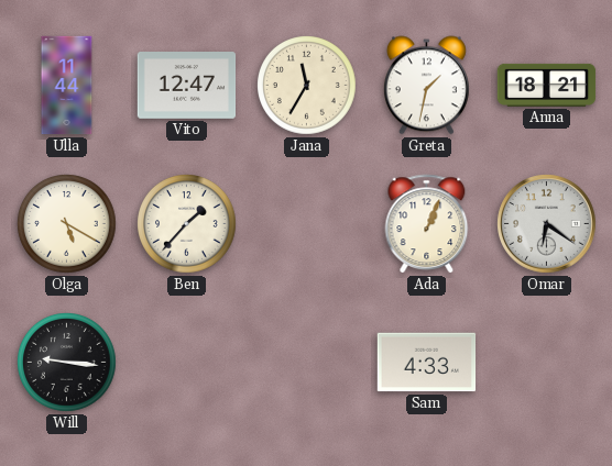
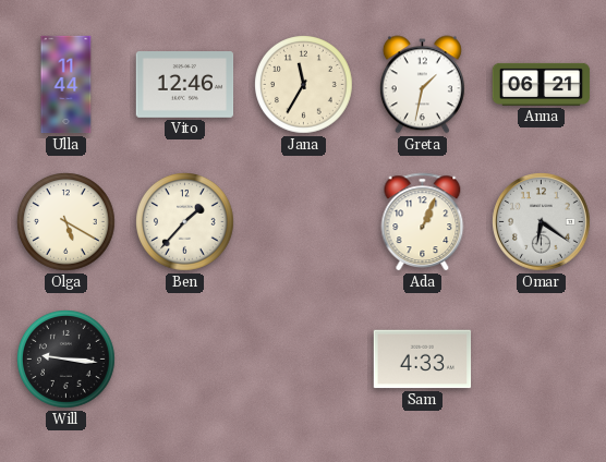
Vito: 12:47 -> 12:46 (185, 85)
Anna: 18:21 -> 06:21 (542, 84)
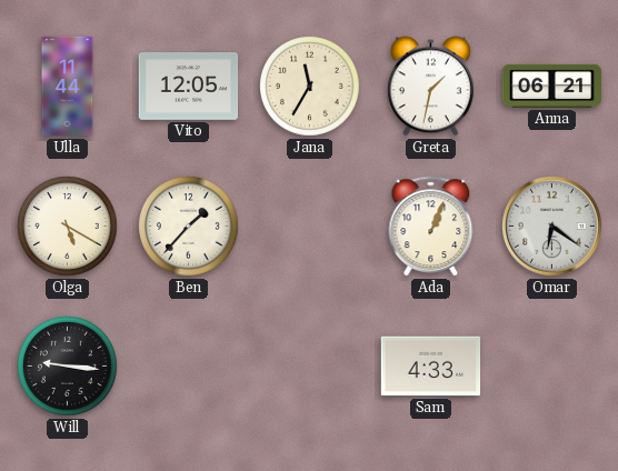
Vito: 12:46 -> 12:05 (189, 87)
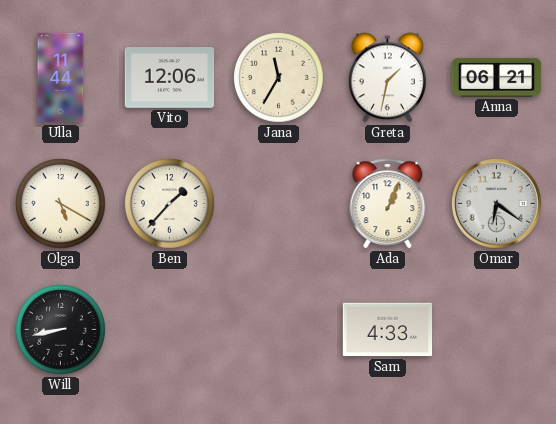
Vito: 12:05 -> 12:06 (170, 78)
Will: 9:16 -> 8:43 (61, 330)
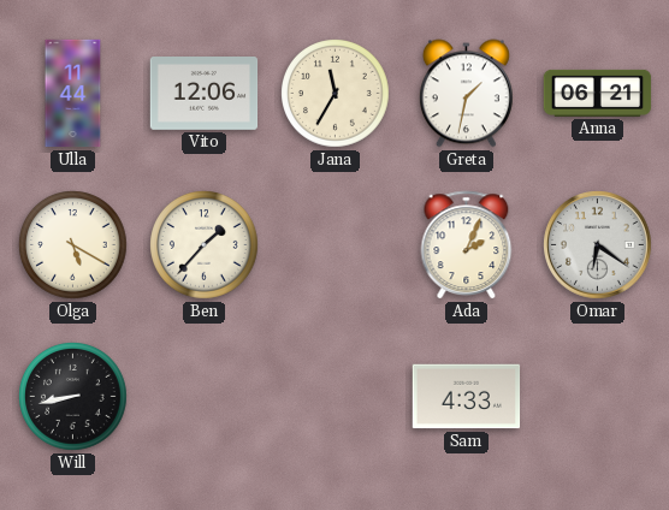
Ada: 1:04 -> 2:04 (467, 245)
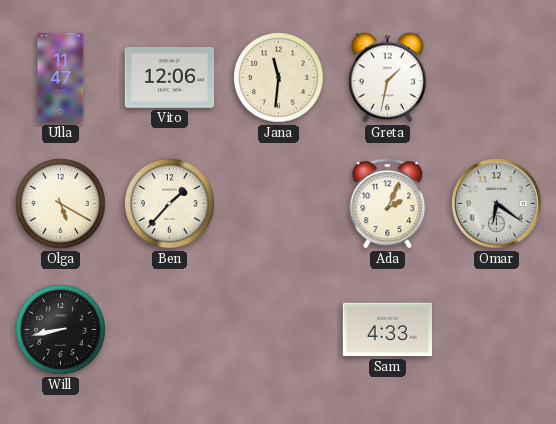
Ulla: 11:44 -> 11:47 (61, 78)
Jana: 11:35 -> 11:31 (279, 78)
Anna: 06:21 -> none (598, 93)
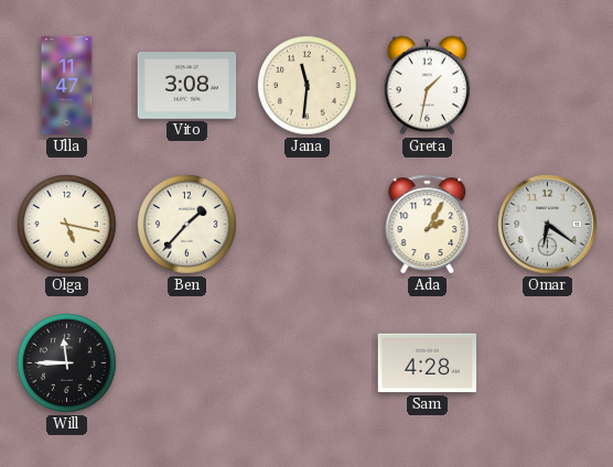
Vito: 12:06 -> 3:08 (187, 86)
Olga: 5:20 -> 5:17 (67, 225)
Ada: 2:04 -> 2:05 (428, 225)
Will: 8:43 -> 11:45 (67, 363)
Sam: 4:33 -> 4:28 (428, 363)
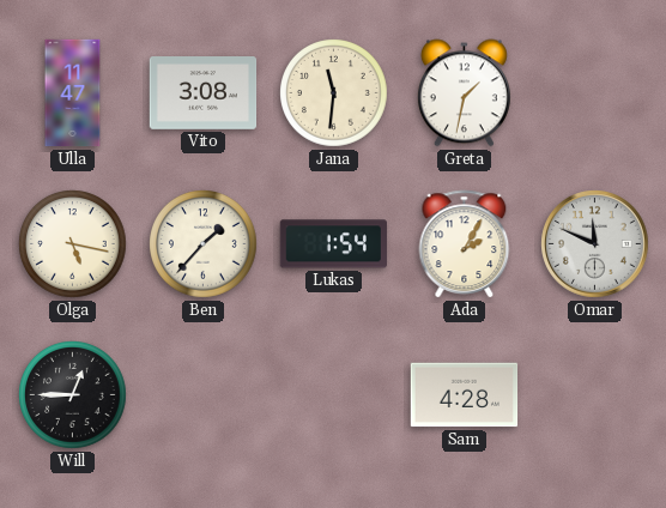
Lukas: none -> 1:54 (333, 244)
Omar: 6:21 -> 11:49 (595, 244)
Will: 11:45 -> 12:45 (73, 395)
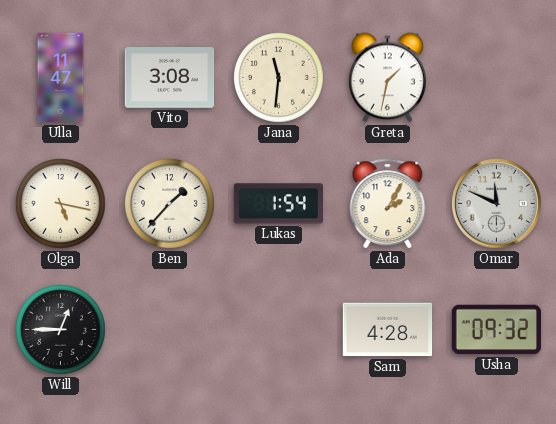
Usha: none -> 09:32 (497, 330)
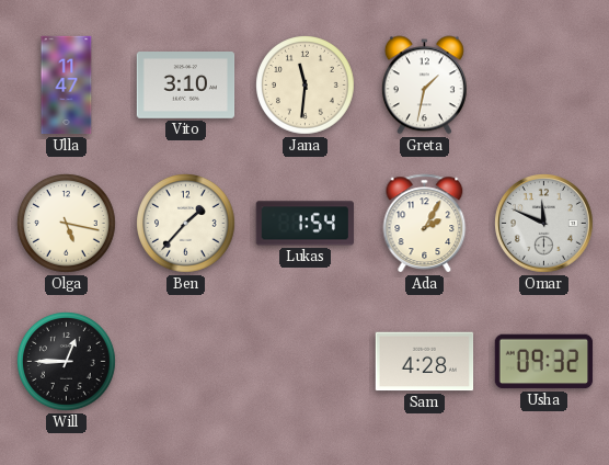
Vito: 3:08 -> 3:10 (186, 86)
